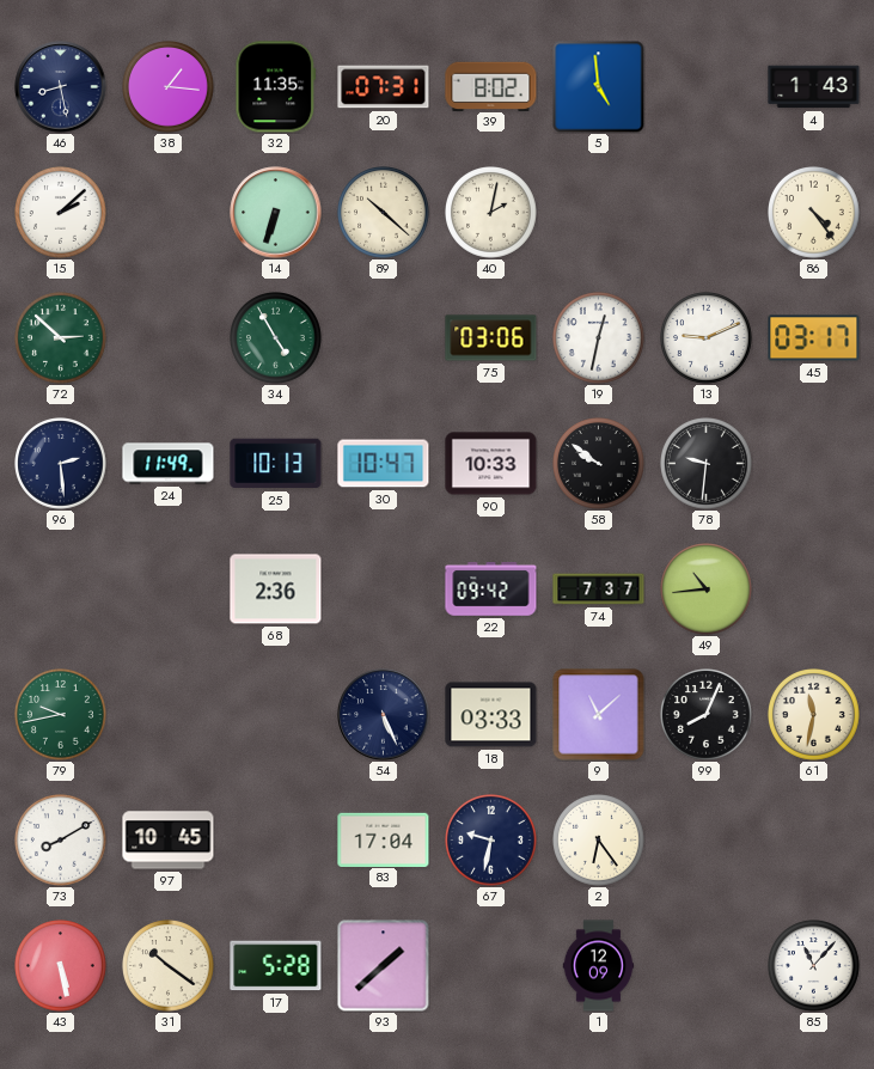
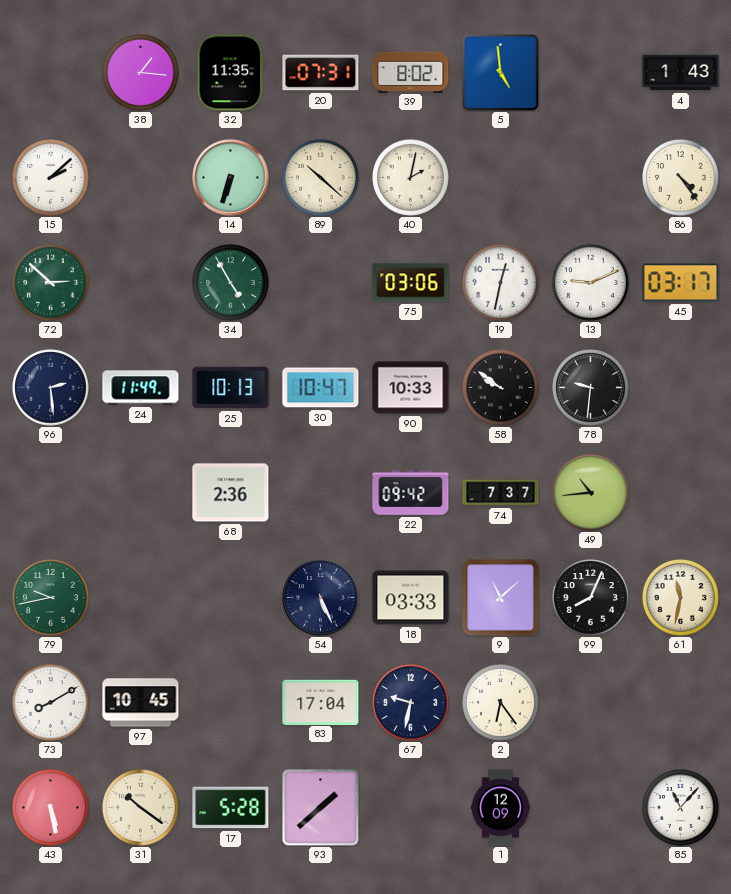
46: 8:28 -> none (61, 87)
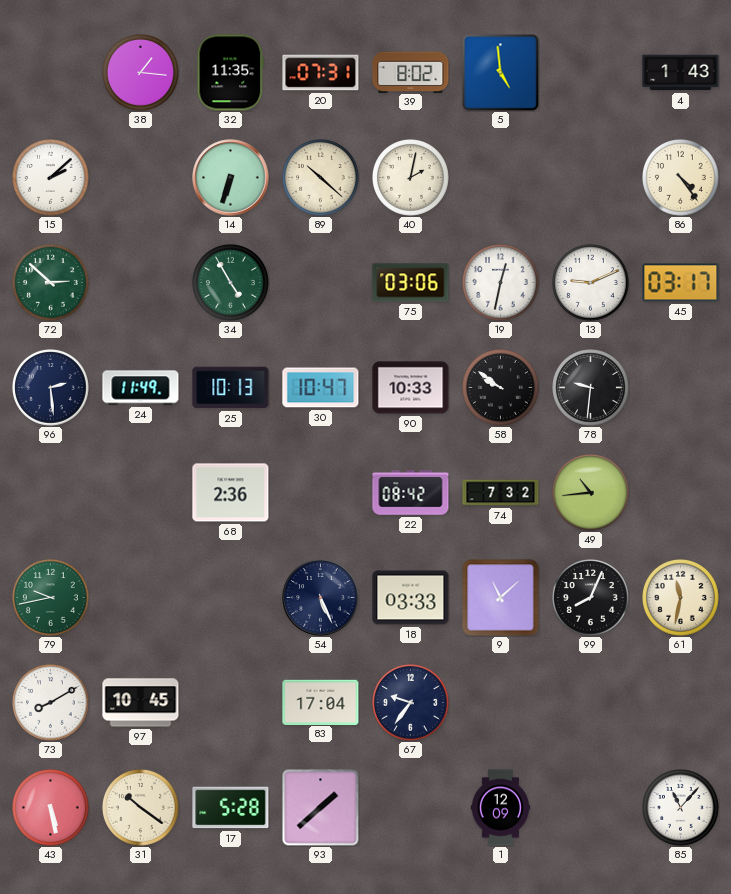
22: 09:42 -> 08:42 (411, 493)
74: 7:37 -> 7:32 (501, 493)
67: 9:32 -> 9:36 (411, 703)
2: 6:24 -> none (501, 703)
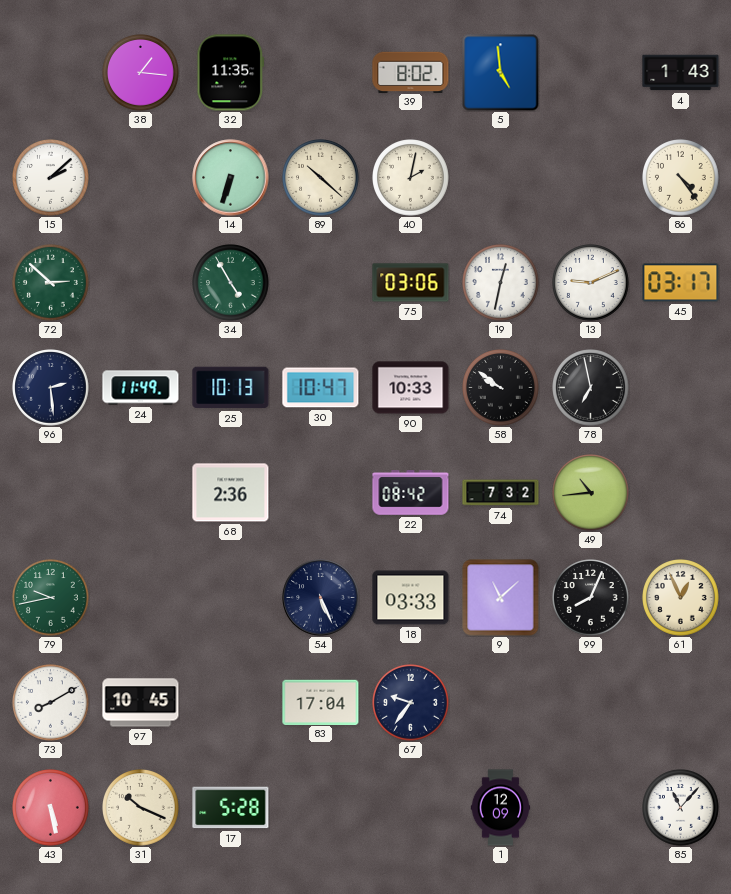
20: 07:31 -> none (321, 73)
78: 9:31 -> 6:58 (591, 388)
61: 11:32 -> 12:56 (681, 598)
31: 10:21 -> 10:19 (141, 808)
93: 1:38 -> none (321, 808)
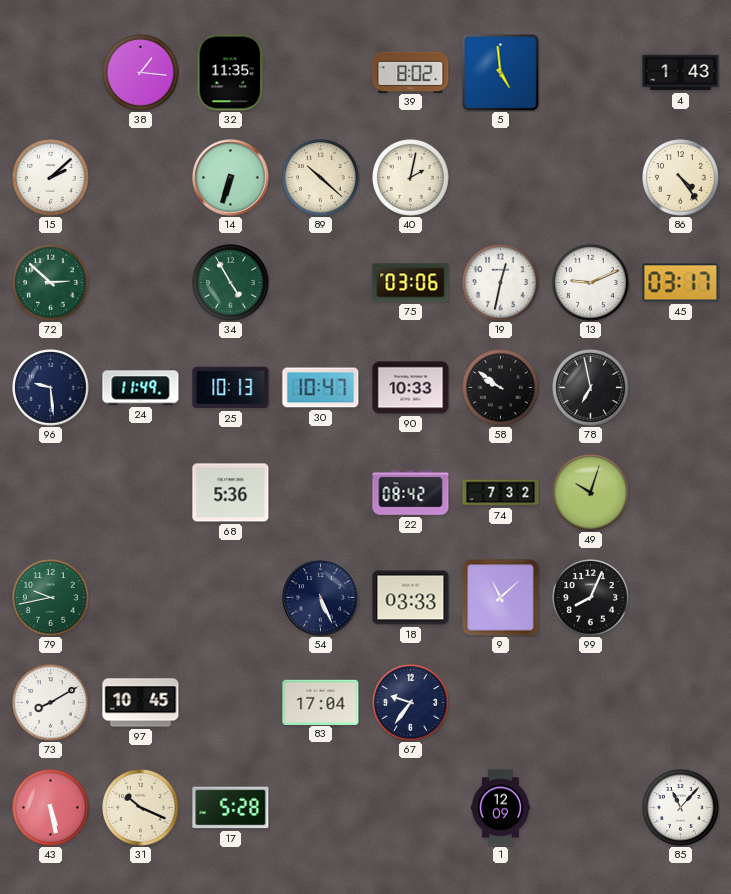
96: 2:29 -> 9:29 (51, 388)
68: 2:36 -> 5:36 (231, 493)
49: 10:44 -> 10:03 (591, 493)
61: 12:56 -> none (681, 598)
